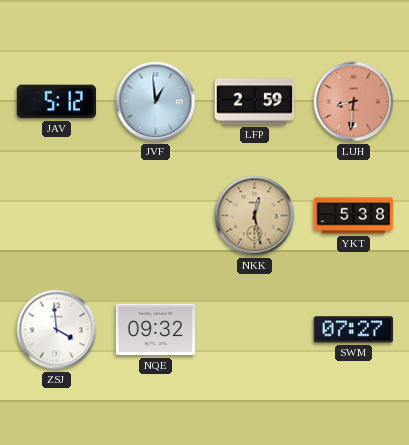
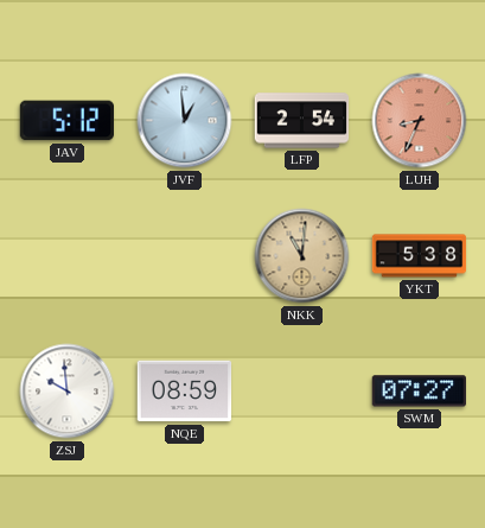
LFP: 2:59 -> 2:54 (302, 121)
LUH: 8:31 -> 8:34 (420, 121)
NKK: 12:28 -> 11:01 (302, 256)
ZSJ: 3:59 -> 9:59 (68, 392)
NQE: 09:32 -> 08:59 (185, 392)
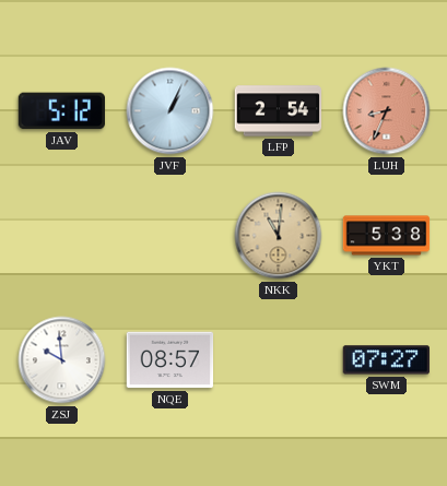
JVF: 12:59 -> 1:04 (170, 111)
NQE: 08:59 -> 08:57 (170, 360)
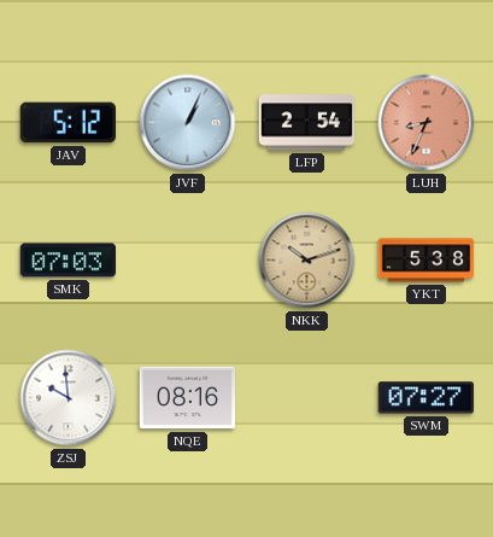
SMK: none -> 07:03 (68, 261)
NKK: 11:01 -> 10:12 (307, 261)
NQE: 08:57 -> 08:16 (188, 398)
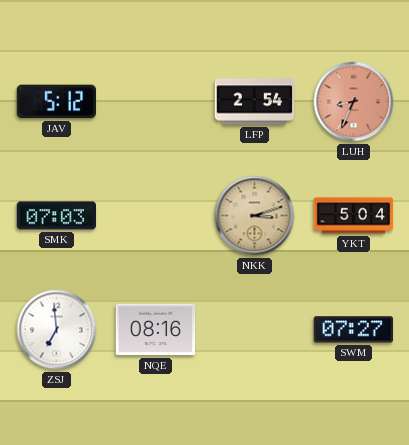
JVF: 1:04 -> none (188, 123)
NKK: 10:12 -> 3:12 (255, 216)
YKT: 5:38 -> 5:04 (354, 216)
ZSJ: 9:59 -> 6:59 (57, 330)
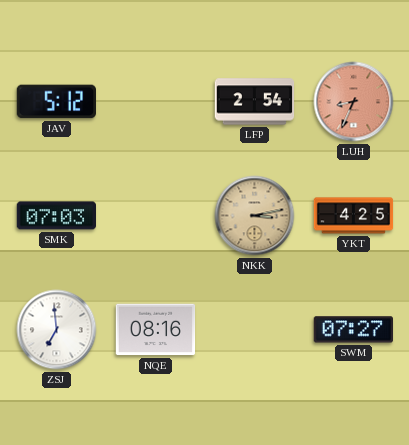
NKK: 3:12 -> 3:13 (255, 216)
YKT: 5:04 -> 4:25 (354, 216)
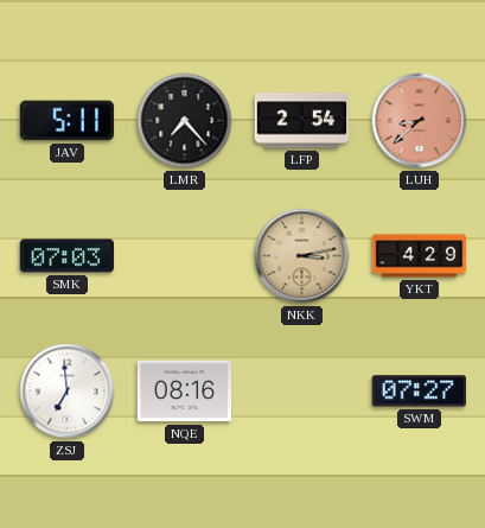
JAV: 5:12 -> 5:11 (66, 121)
LMR: none -> 7:23 (185, 121)
LUH: 8:34 -> 8:38 (420, 121)
YKT: 4:25 -> 4:29 (420, 256)
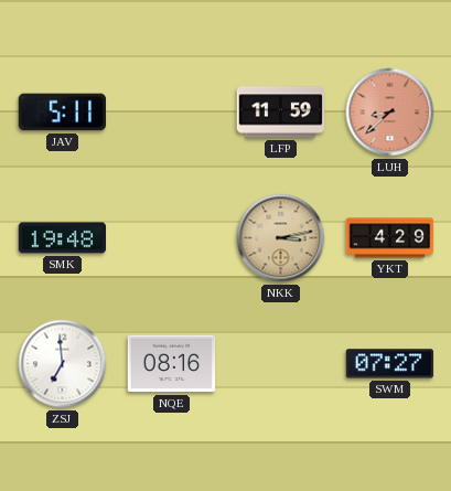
LMR: 7:23 -> none (185, 121)
LFP: 2:54 -> 11:59 (281, 113)
SMK: 07:03 -> 19:48 (62, 238)
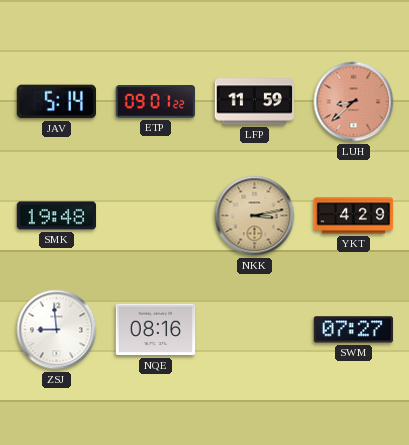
JAV: 5:11 -> 5:14 (56, 102)
ETP: none -> 09:01 (155, 102)
ZSJ: 6:59 -> 8:59 (57, 330)
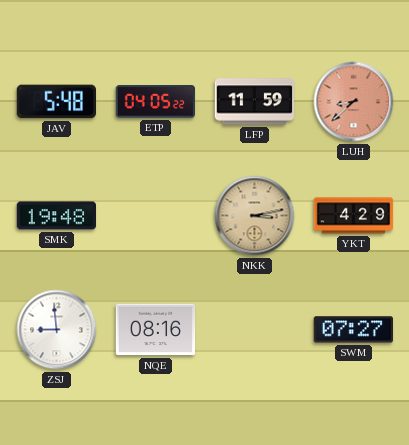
JAV: 5:14 -> 5:48 (56, 102)
ETP: 09:01 -> 04:05 (155, 102)
